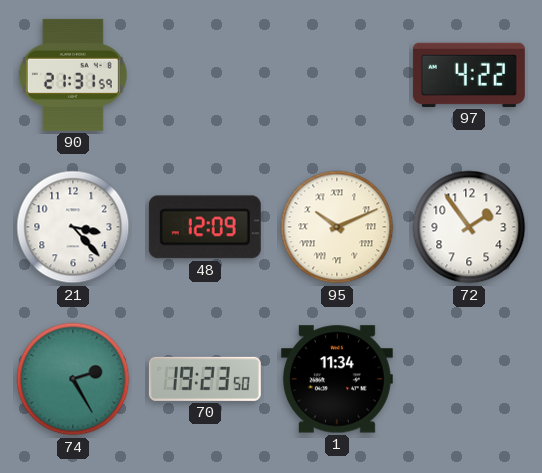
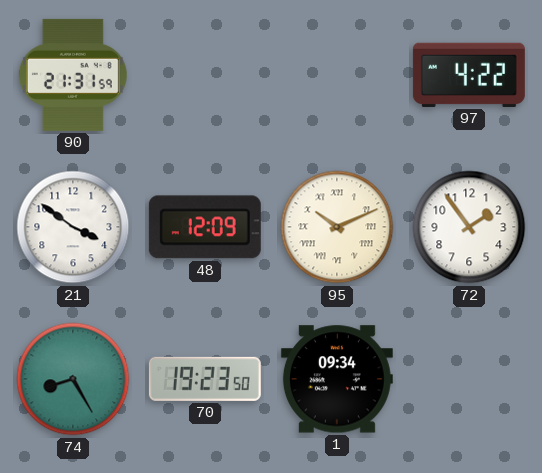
21: 3:23 -> 3:51 (73, 227)
74: 2:25 -> 8:25 (73, 379)
1: 11:34 -> 09:34 (337, 379)
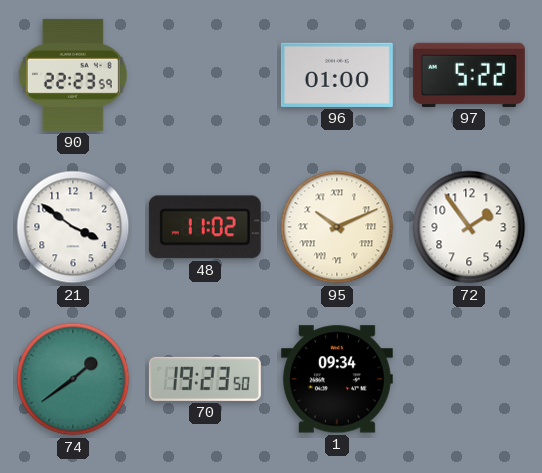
90: 21:31 -> 22:23 (73, 75)
96: none -> 01:00 (337, 75)
97: 4:22 -> 5:22 (469, 75)
48: 12:09 -> 11:02 (205, 227)
74: 8:25 -> 1:39 (73, 379)
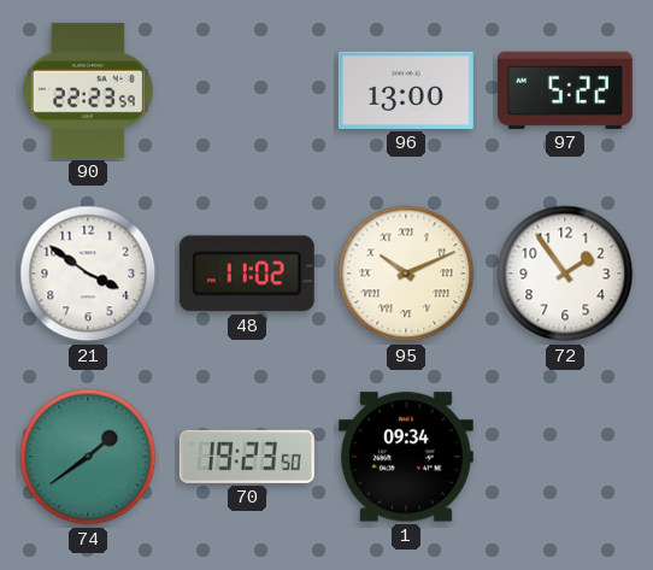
96: 01:00 -> 13:00 (406, 90)
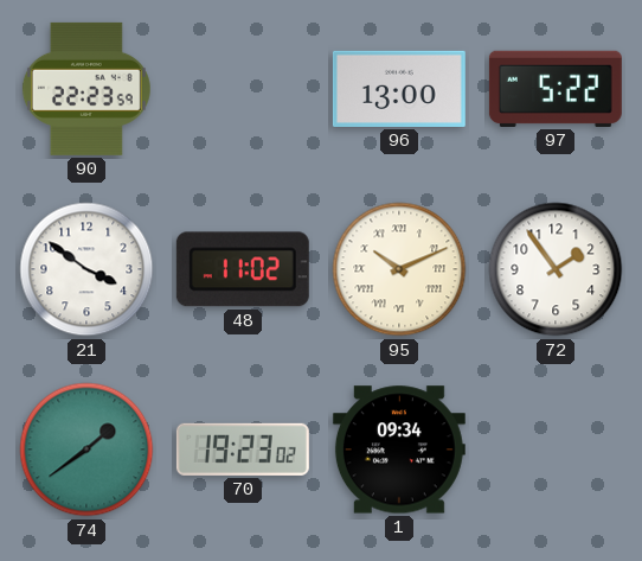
70: 19:23:50 -> 19:23:02 (243, 450)
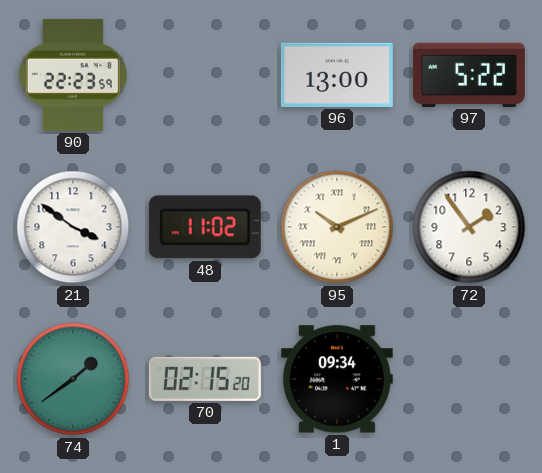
70: 19:23 -> 02:15 (205, 379)
